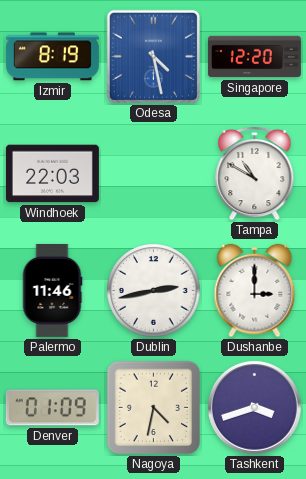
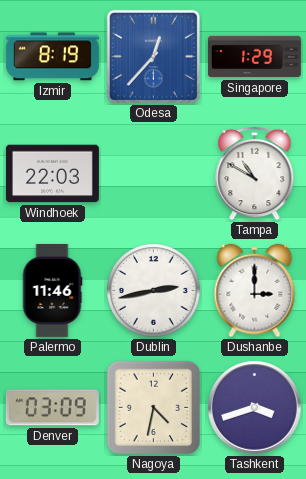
Odesa: 4:28 -> 12:37 (153, 56)
Singapore: 12:20 -> 1:29 (254, 57)
Denver: 01:09 -> 03:09 (52, 408)
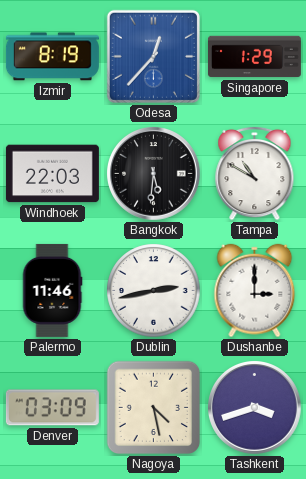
Bangkok: none -> 5:31 (154, 174)
Nagoya: 4:32 -> 4:28 (154, 408)
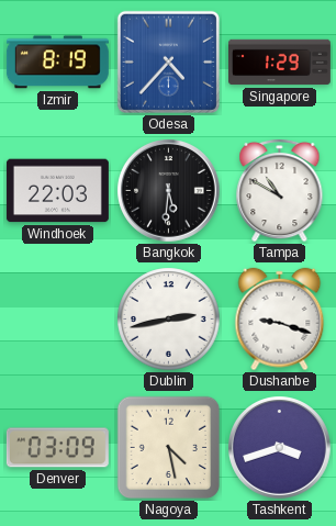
Odesa: 12:37 -> 4:37 (168, 61)
Palermo: 11:46 -> none (52, 290)
Dushanbe: 3:00 -> 9:18 (280, 320)
